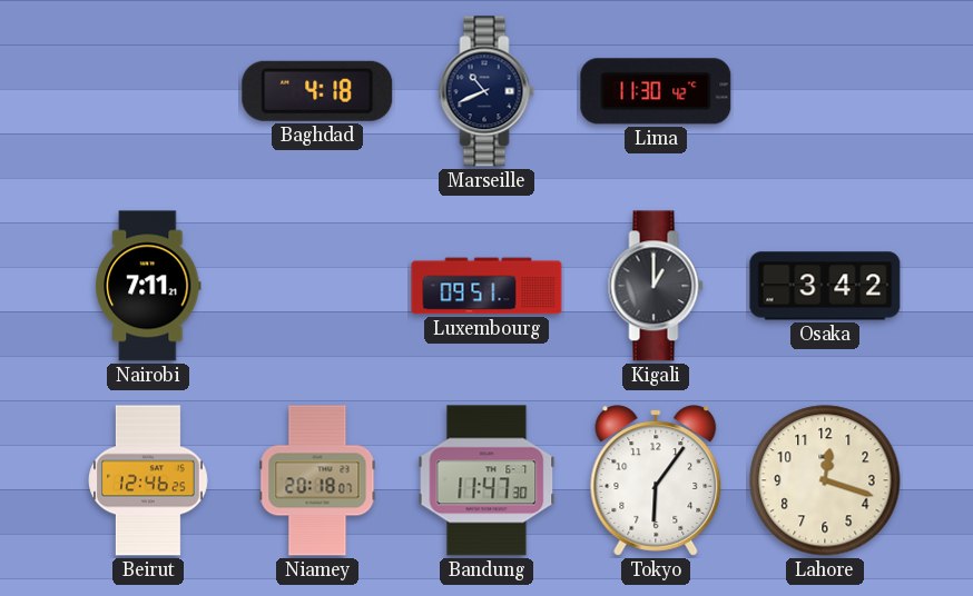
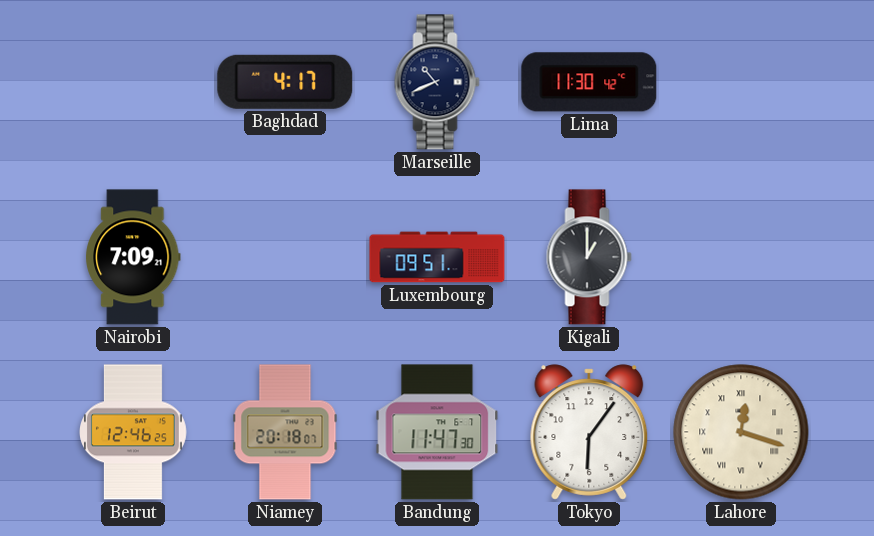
Baghdad: 4:18 -> 4:17 (285, 82)
Nairobi: 7:11 -> 7:09 (133, 257)
Osaka: 3:42 -> none (825, 286)
Lahore numerals: Arabic -> Roman (741, 432)
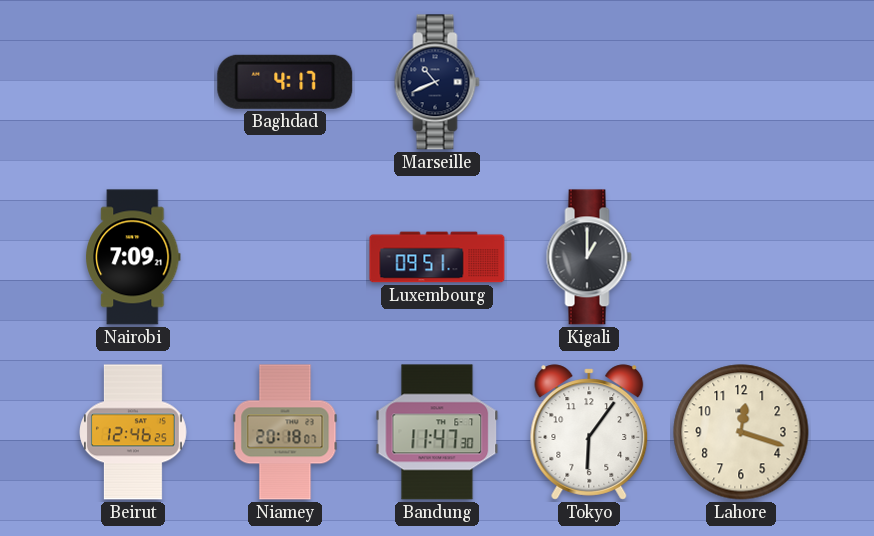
Lima: 11:30 -> none (589, 82)
Lahore numerals: Roman -> Arabic (741, 432)
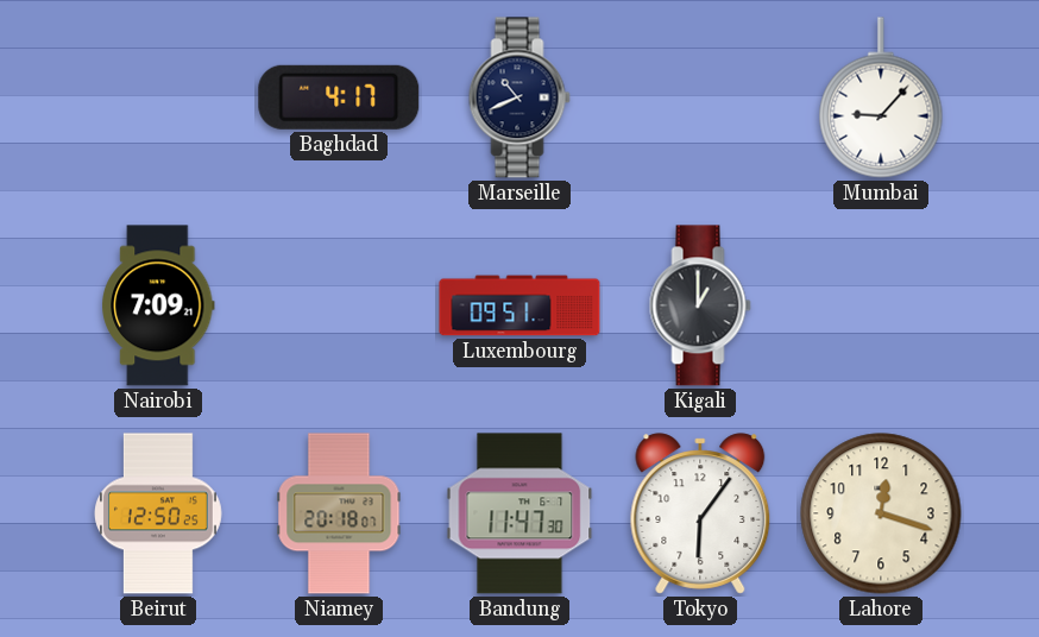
Mumbai: none -> 9:07 (881, 97)
Beirut: 12:46 -> 12:50 (159, 513)
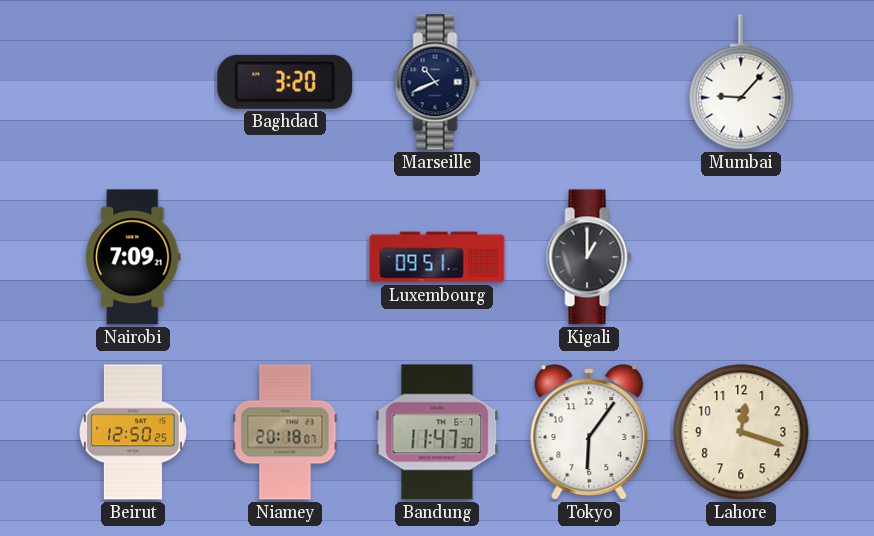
Baghdad: 4:17 -> 3:20 (285, 82)
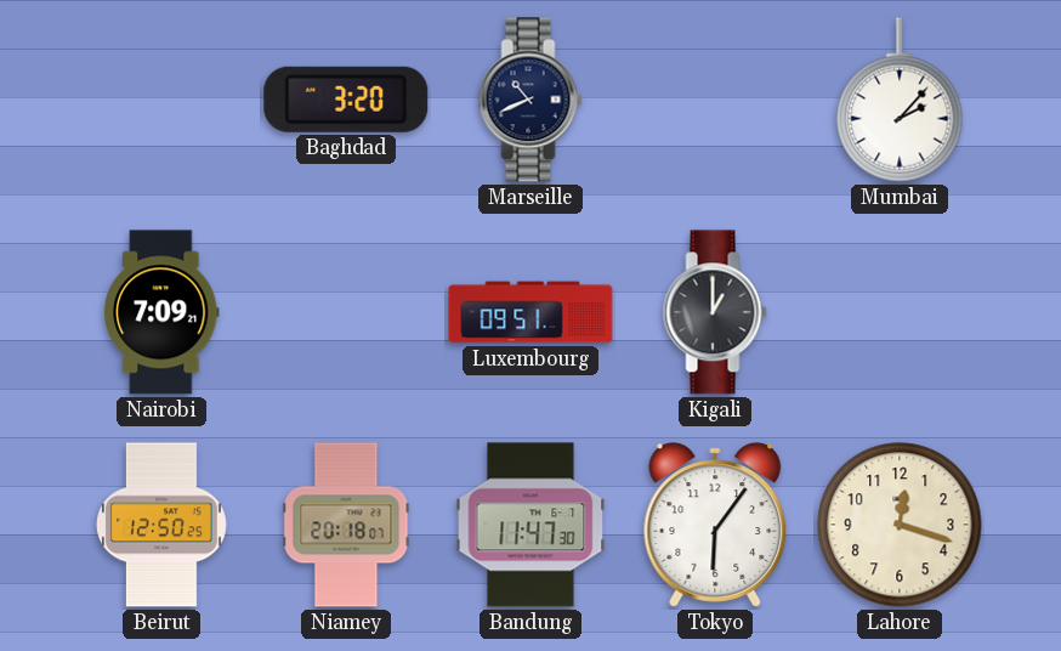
Mumbai: 9:07 -> 2:07 (900, 100)
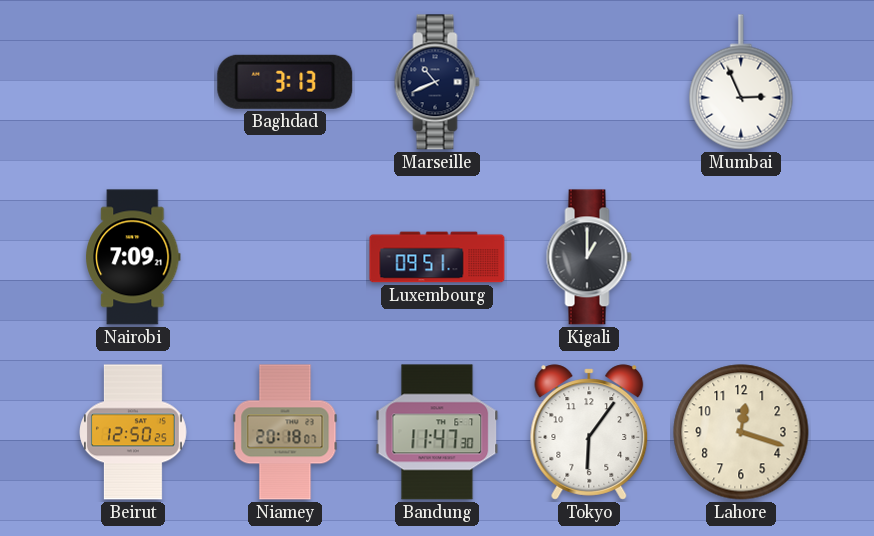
Baghdad: 3:20 -> 3:13 (285, 82)
Mumbai: 2:07 -> 2:56 (741, 82)
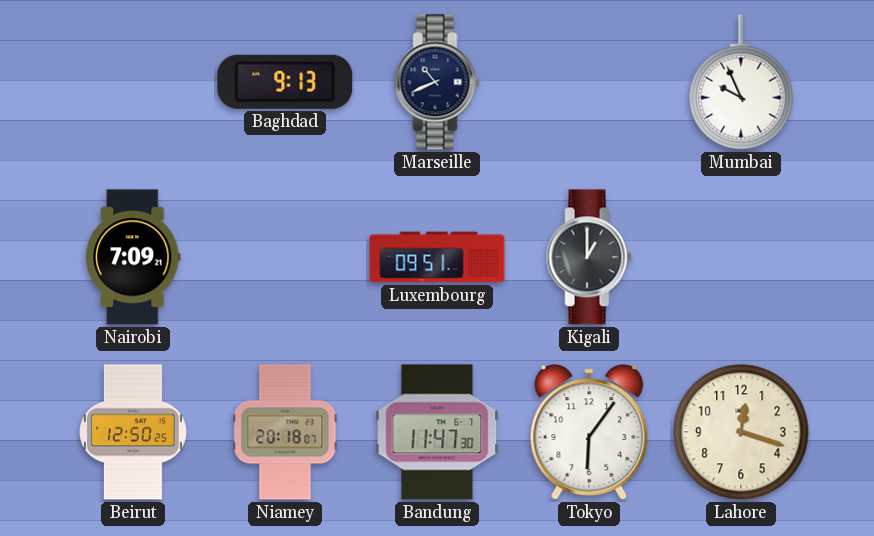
Baghdad: 3:13 -> 9:13 (285, 82)
Mumbai: 2:56 -> 9:56 (741, 82)
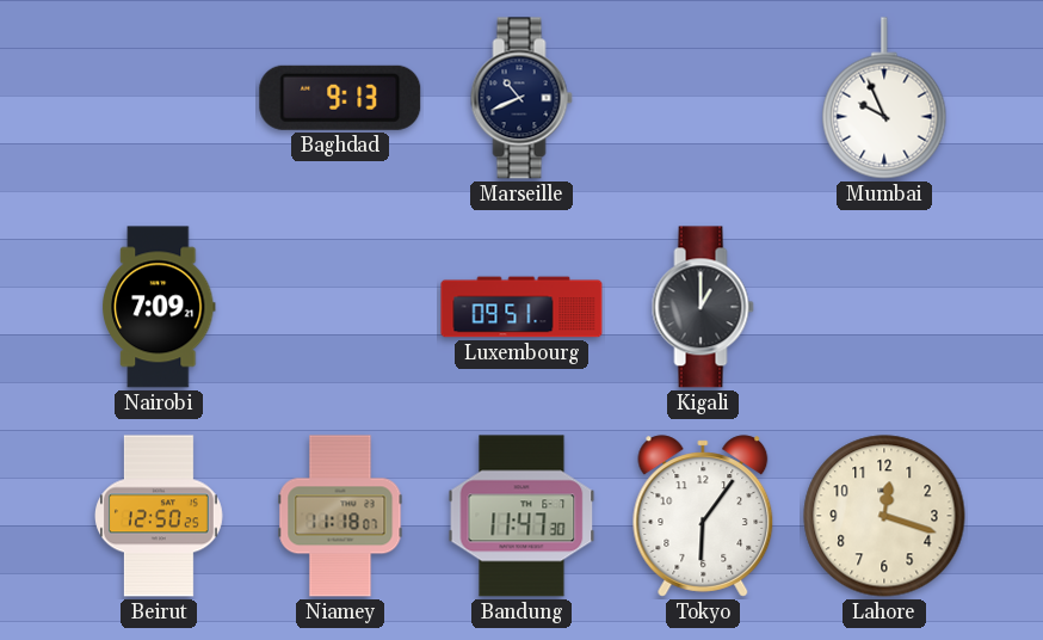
Niamey: 20:18 -> 11:18 (340, 516)
